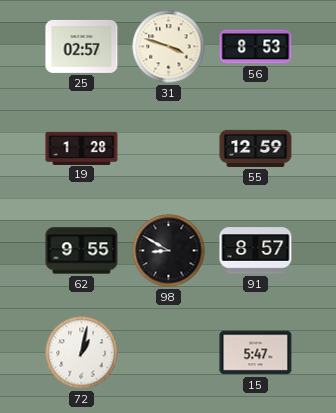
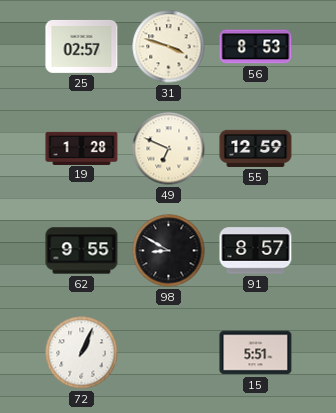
49: none -> 6:49 (169, 149)
72: 1:02 -> 1:04 (82, 353)
15: 5:47 -> 5:51 (256, 353)
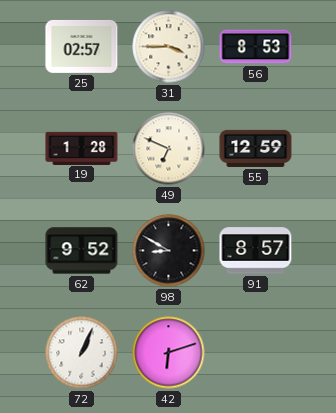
31: 3:48 -> 3:45 (169, 47)
62: 9:55 -> 9:52 (82, 251)
42: none -> 6:12 (169, 353)
15: 5:51 -> none (256, 353)
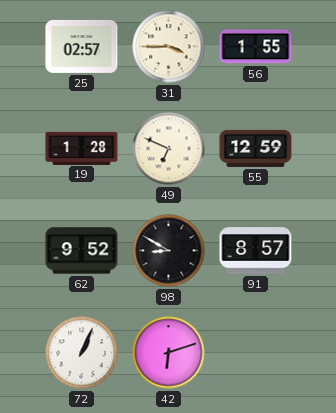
56: 8:53 -> 1:55 (256, 47)
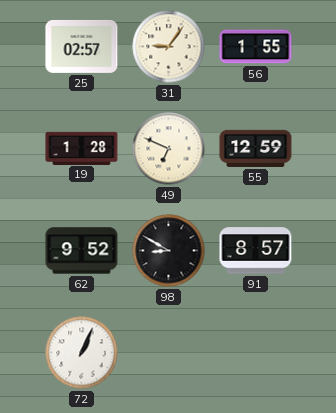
31: 3:45 -> 9:06 (169, 47)
42: 6:12 -> none (169, 353)
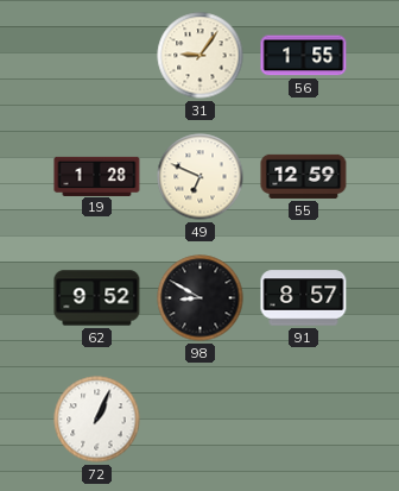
25: 02:57 -> none (82, 46)
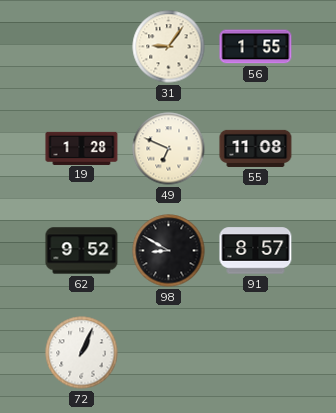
55: 12:59 -> 11:08 (256, 148)
